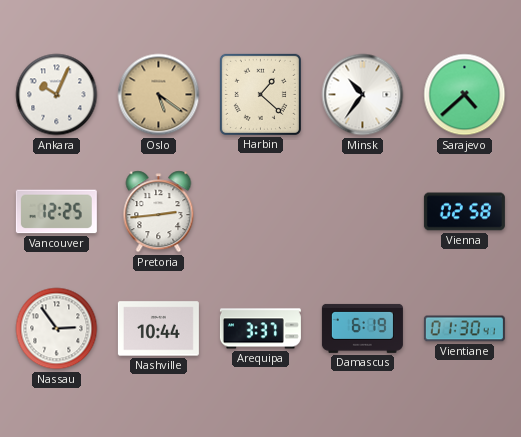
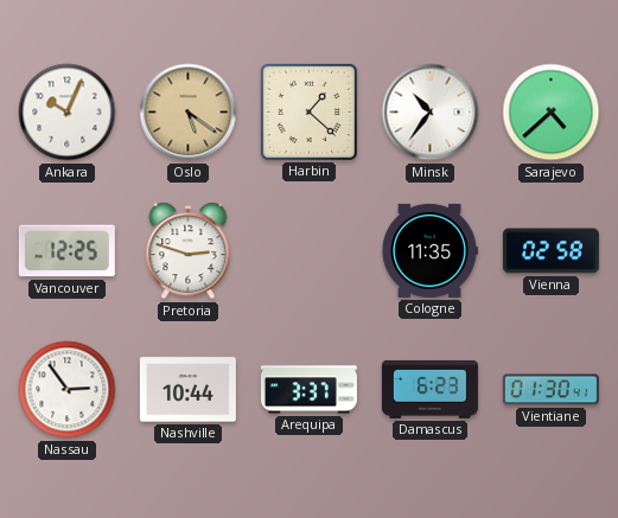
Pretoria: 2:44 -> 2:48 (189, 251)
Cologne: none -> 11:35 (429, 250)
Damascus: 6:19 -> 6:23 (429, 389)
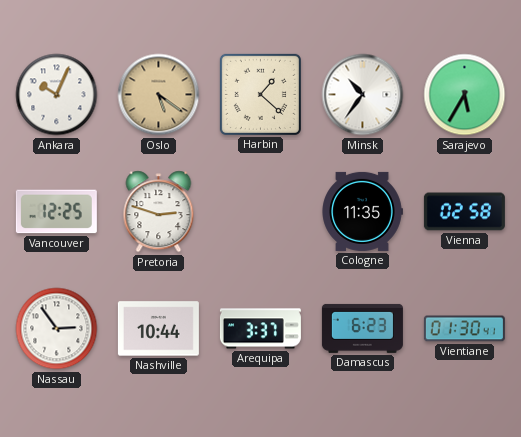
Sarajevo: 4:38 -> 5:35 (465, 95)
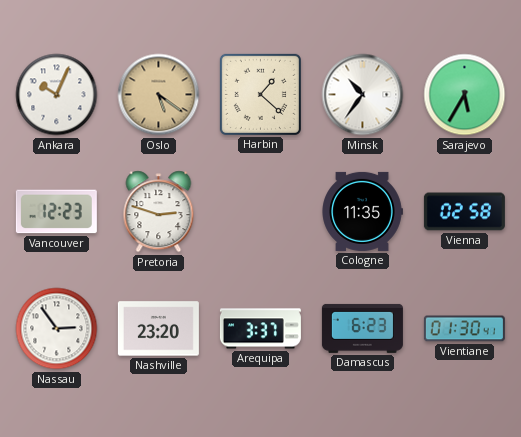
Vancouver: 12:25 -> 12:23 (56, 212)
Nashville: 10:44 -> 23:20 (158, 329)
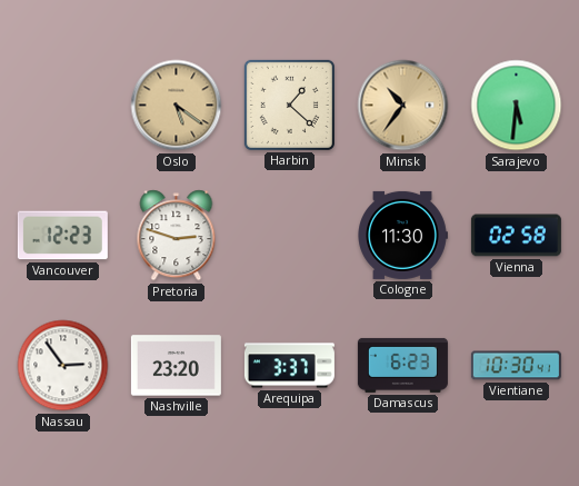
Ankara: 10:04 -> none (57, 95)
Minsk dial: white -> champagne (403, 106)
Sarajevo: 5:35 -> 5:31 (517, 106)
Cologne: 11:35 -> 11:30 (402, 235)
Vientiane: 01:30 -> 10:30 (516, 366)
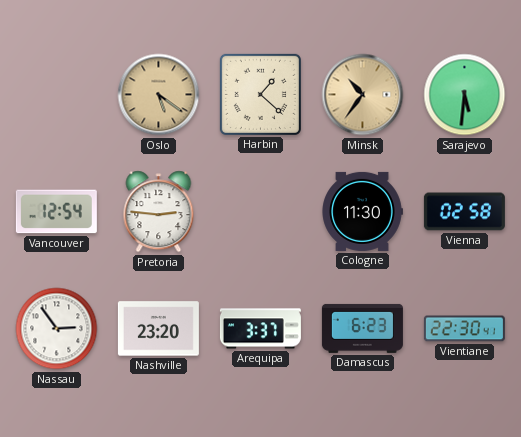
Vancouver: 12:23 -> 12:54 (56, 212)
Pretoria: 2:48 -> 2:46 (159, 212)
Vientiane: 10:30 -> 22:30 (464, 329)
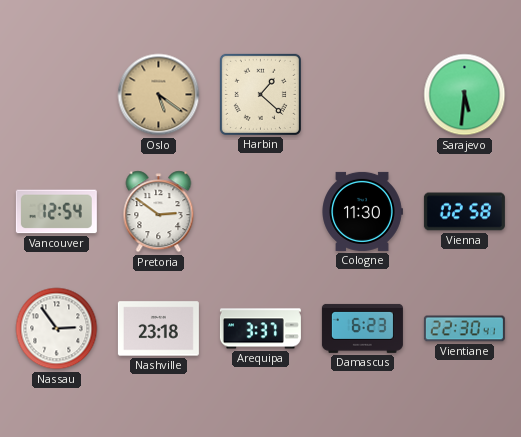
Minsk: 10:36 -> none (363, 95)
Pretoria: 2:46 -> 2:51 (159, 212)
Nashville: 23:20 -> 23:18 (158, 329)
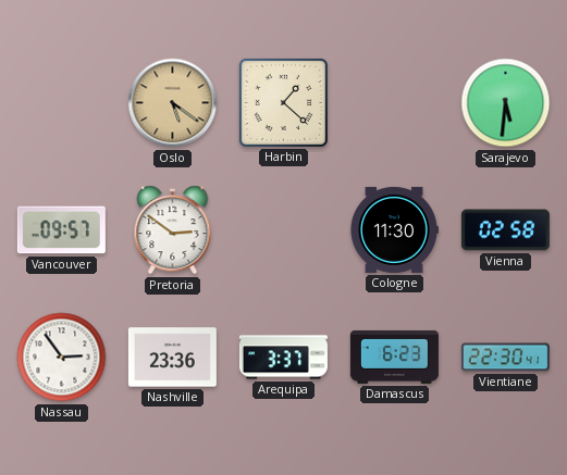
Vancouver: 12:54 -> 09:57 (61, 230)
Nashville: 23:18 -> 23:36 (172, 358)
